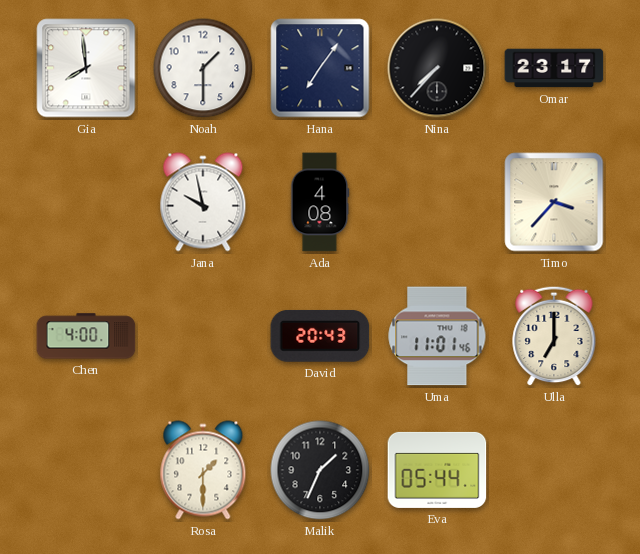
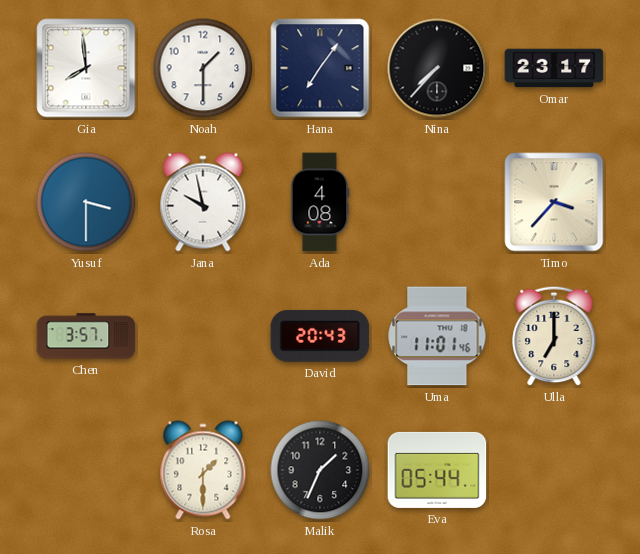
Yusuf: none -> 3:30 (86, 202)
Chen: 4:00 -> 3:57 (86, 336)
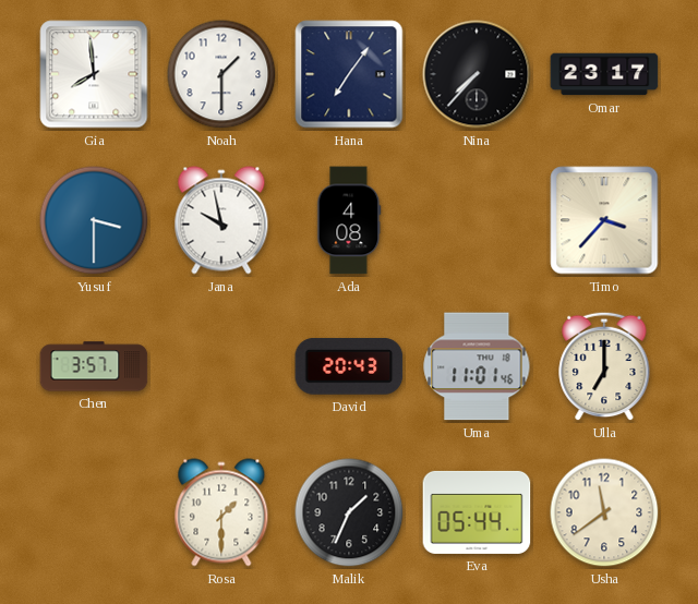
Usha: none -> 11:39 (604, 512)
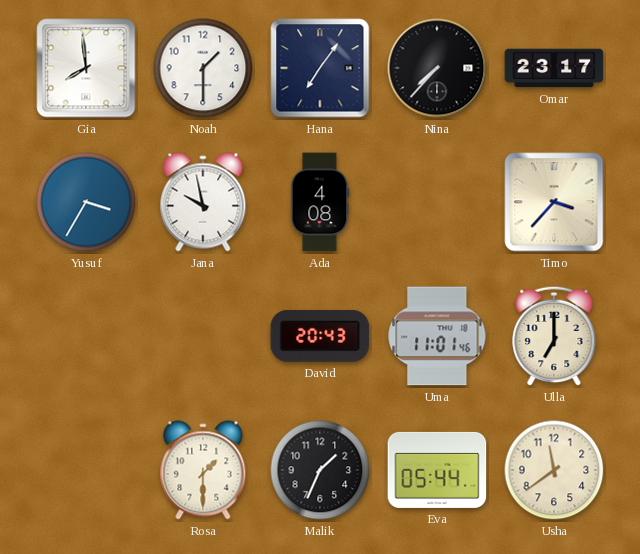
Yusuf: 3:30 -> 3:35 (86, 202)
Chen: 3:57 -> none (94, 366)
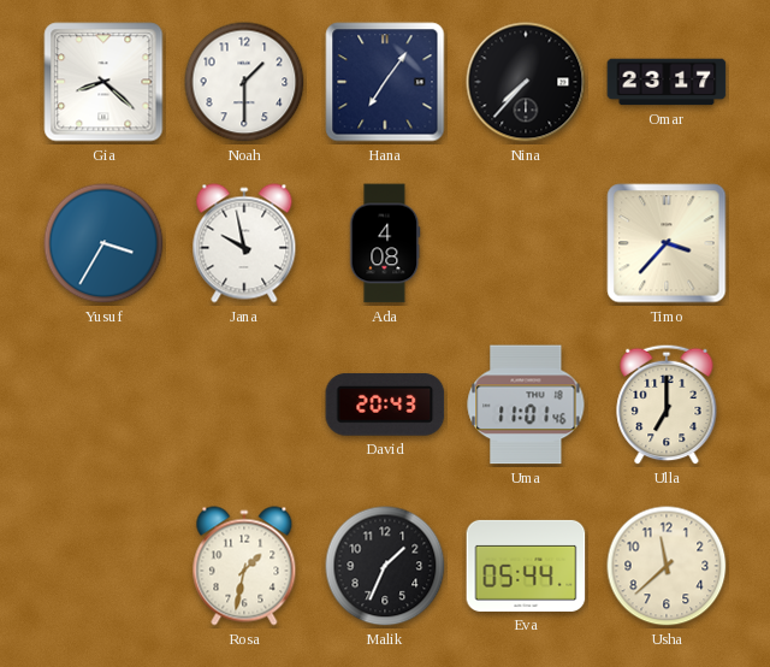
Gia: 7:59 -> 8:22 (103, 82)
Rosa: 1:30 -> 1:32 (244, 566)
Usha: 11:39 -> 11:38 (667, 566)
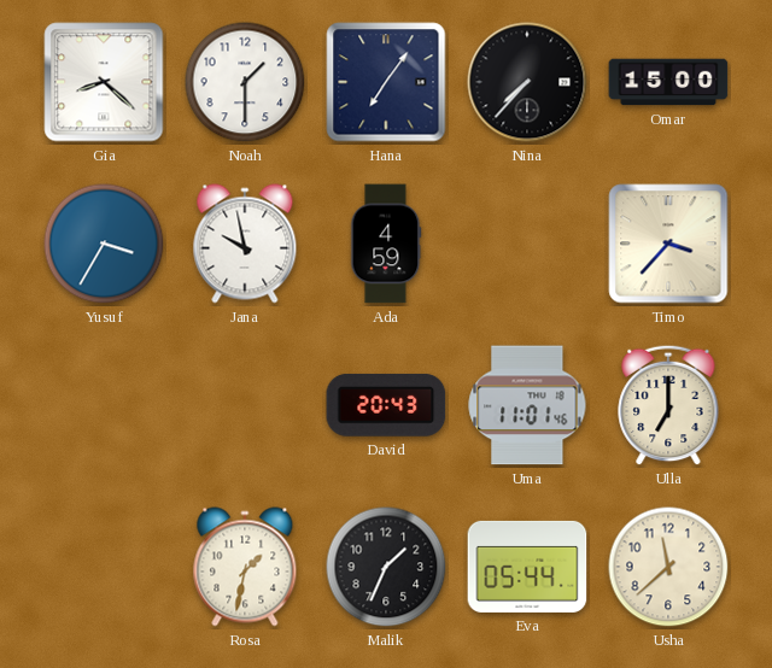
Omar: 23:17 -> 15:00 (668, 82)
Ada: 4:08 -> 4:59 (386, 244)
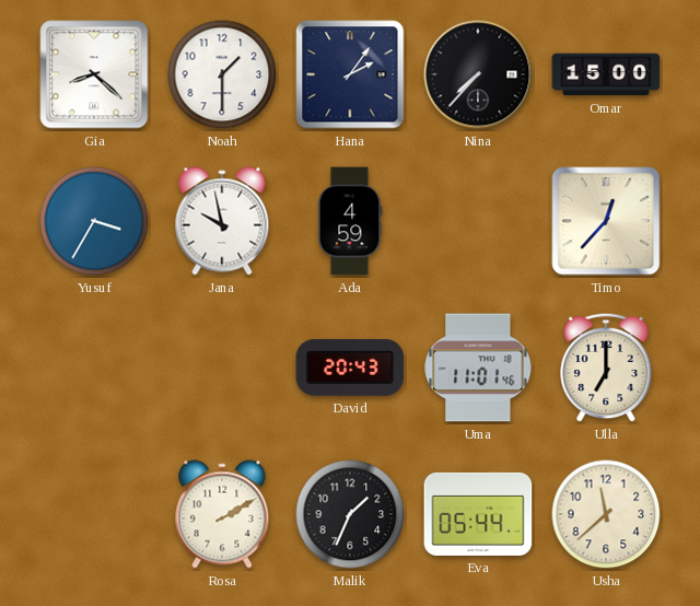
Hana: 7:06 -> 2:06 (350, 74)
Timo: 3:37 -> 12:37 (606, 221)
Rosa: 1:32 -> 2:10 (222, 514)
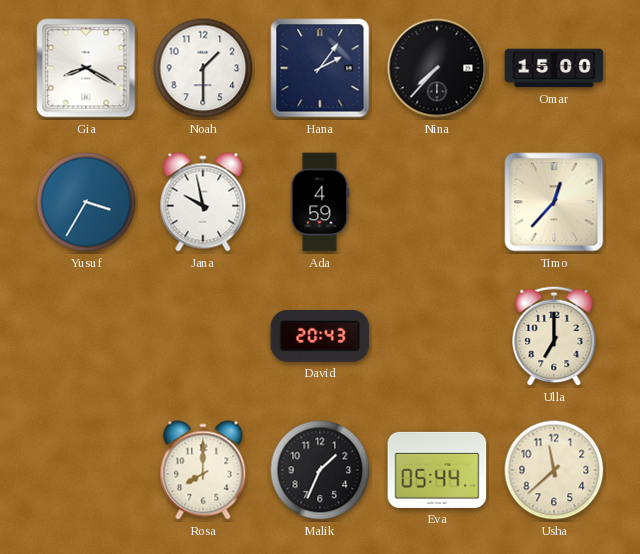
Gia: 8:22 -> 8:20 (86, 68)
Uma: 11:01 -> none (478, 368)
Rosa: 2:10 -> 8:00 (203, 470)
